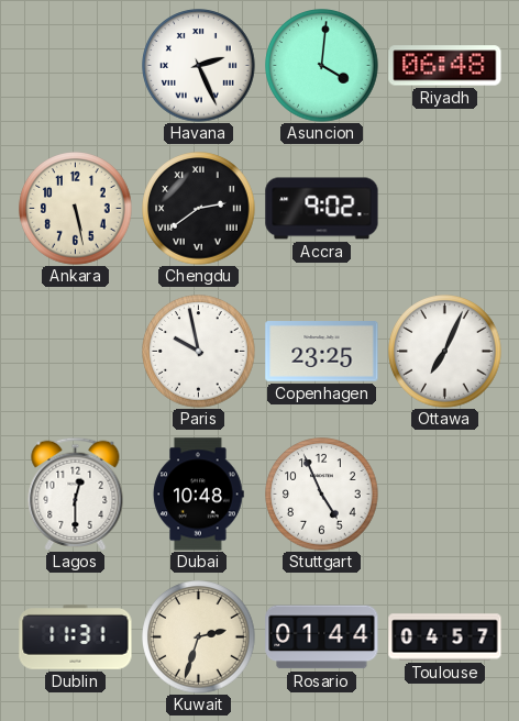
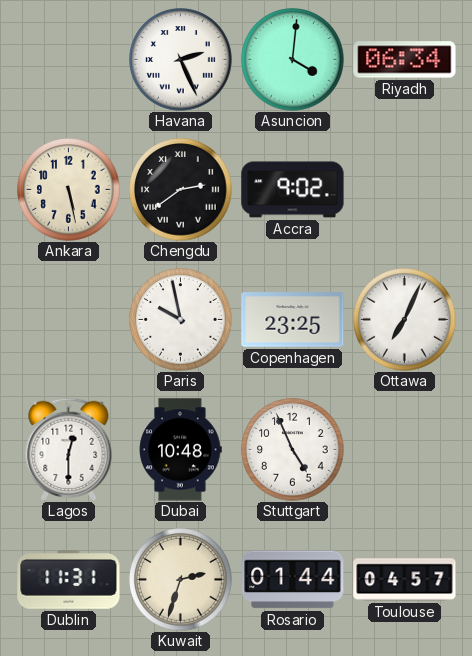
Riyadh: 06:48 -> 06:34 (405, 60)
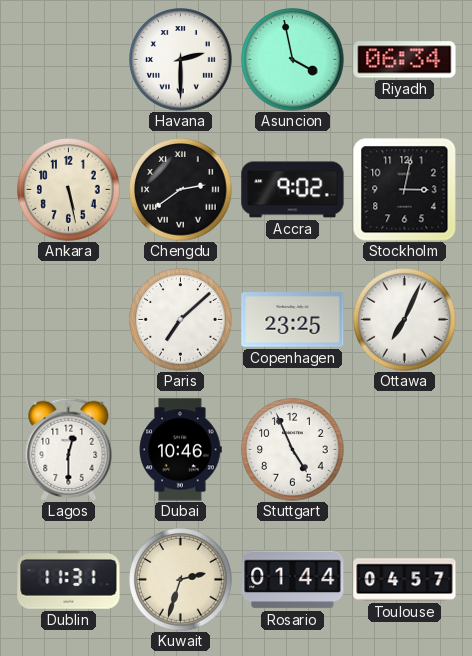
Havana: 2:26 -> 2:30 (181, 60)
Asuncion: 4:01 -> 3:58 (293, 60)
Stockholm: none -> 3:02 (404, 189)
Paris: 9:58 -> 7:08 (181, 320)
Dubai: 10:48 -> 10:46 (180, 450)
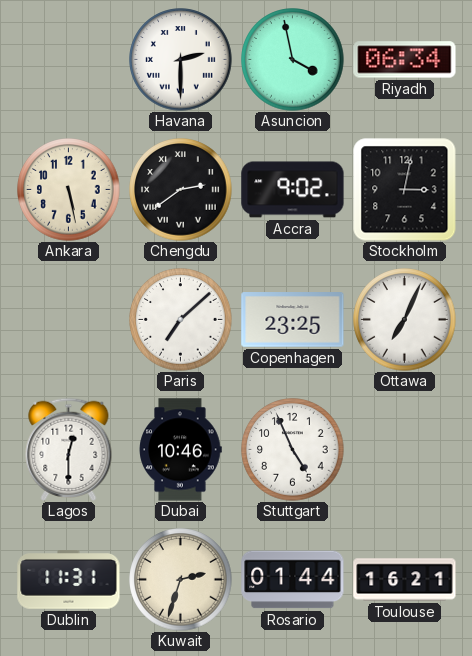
Toulouse: 04:57 -> 16:21 (405, 580)
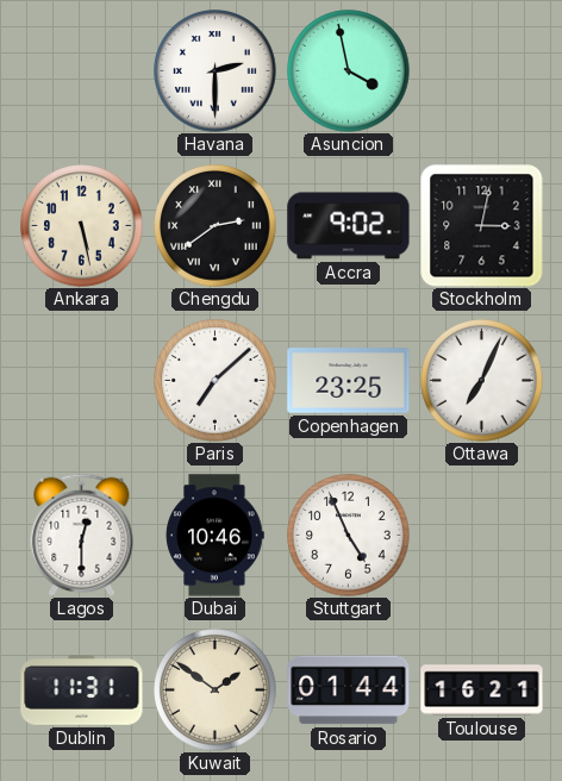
Riyadh: 06:34 -> none (405, 60)
Kuwait: 2:33 -> 1:51 (216, 691)
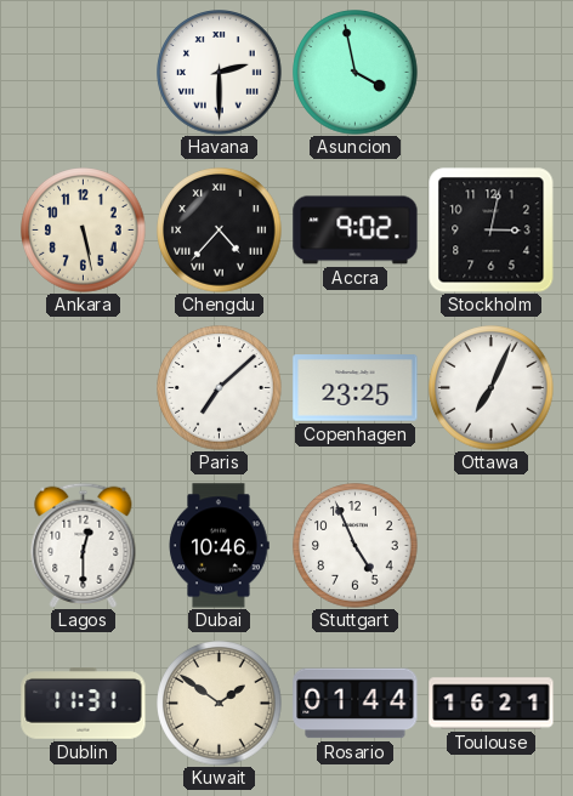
Chengdu: 2:39 -> 4:37 (220, 231)
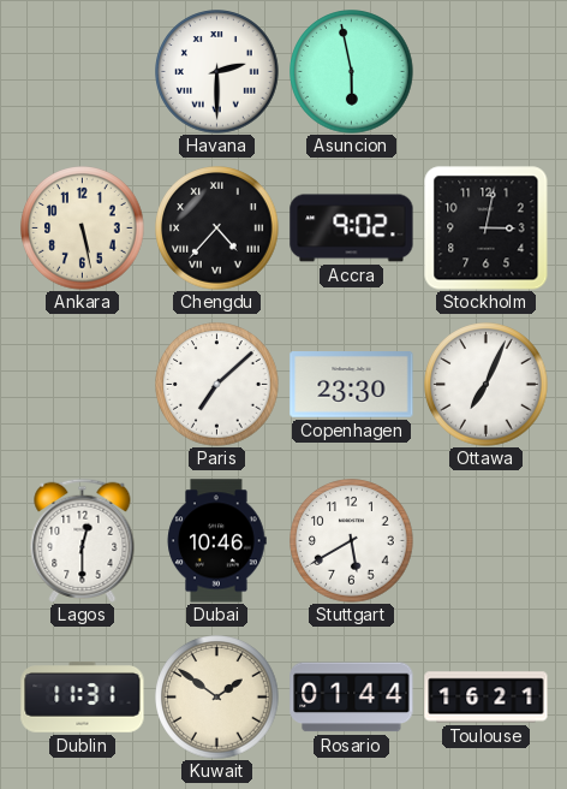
Asuncion: 3:58 -> 5:58 (352, 72)
Copenhagen: 23:25 -> 23:30 (352, 385)
Stuttgart: 4:56 -> 5:40 (352, 541)
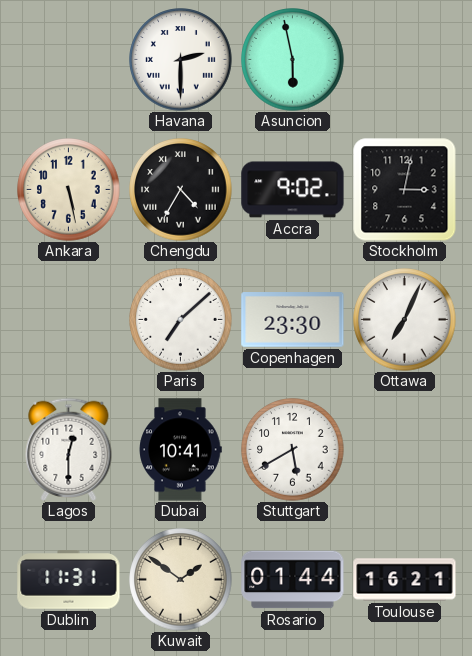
Chengdu: 4:37 -> 4:35 (181, 190)
Dubai: 10:46 -> 10:41 (180, 450)
